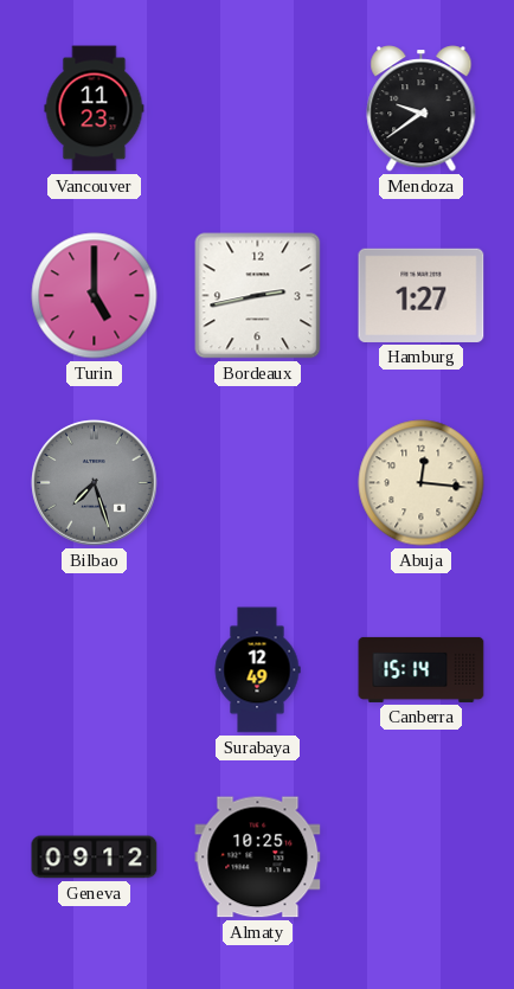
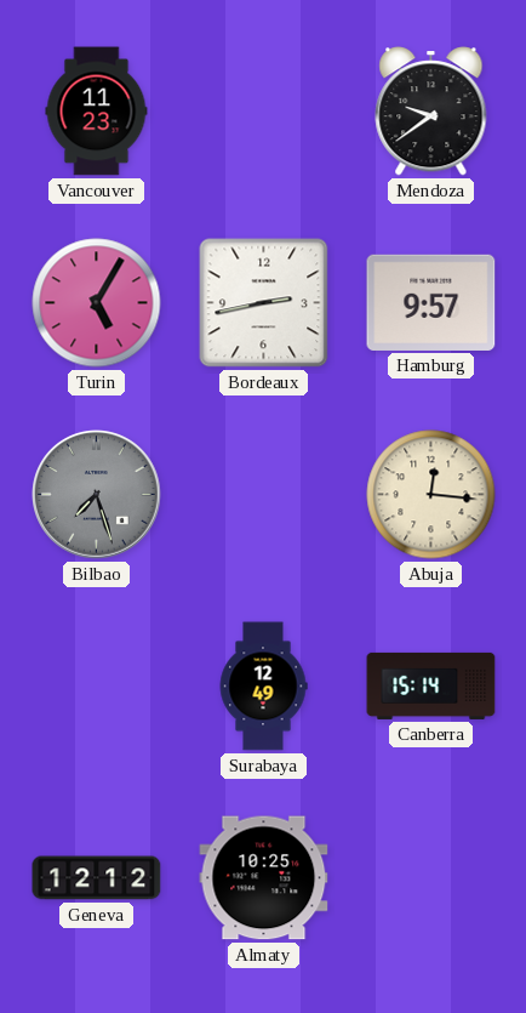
Turin: 5:00 -> 5:05 (97, 303)
Hamburg: 1:27 -> 9:57 (431, 302)
Geneva: 09:12 -> 12:12 (97, 878)
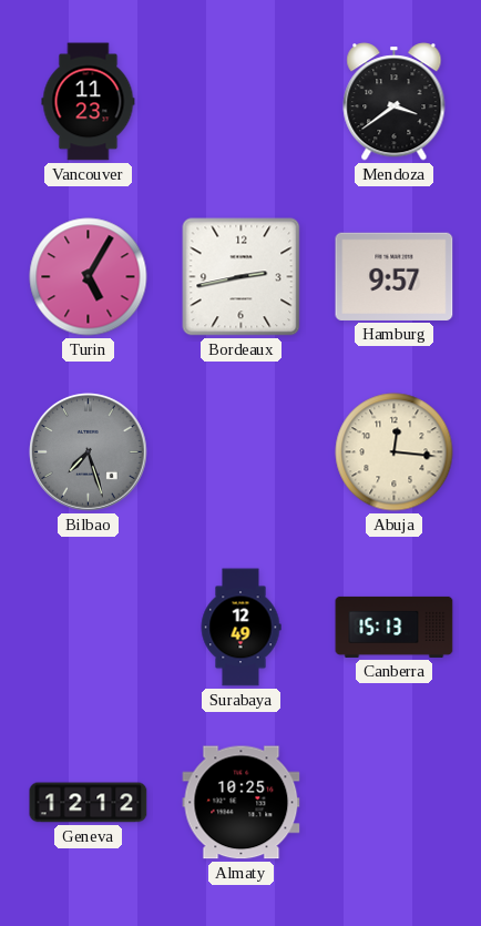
Mendoza: 9:39 -> 3:39 (395, 102)
Canberra: 15:14 -> 15:13 (395, 627)
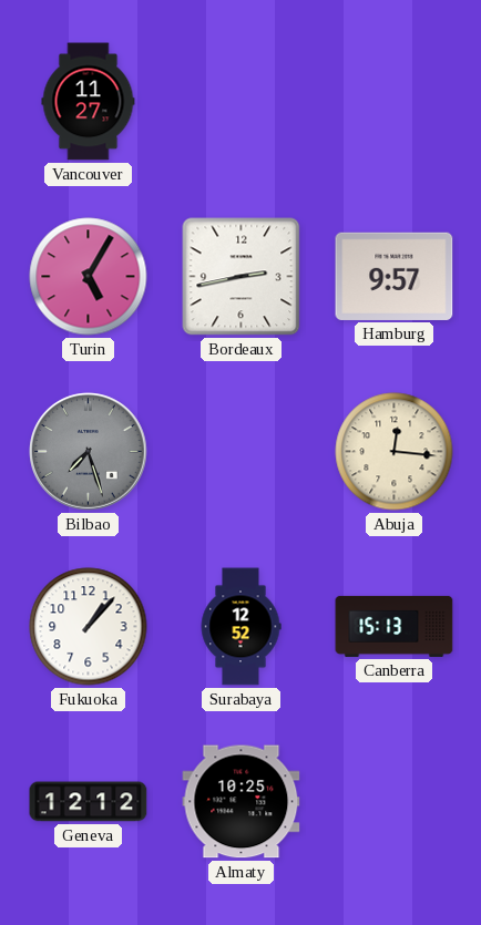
Vancouver: 11:23 -> 11:27 (89, 102)
Mendoza: 3:39 -> none (395, 102)
Fukuoka: none -> 1:07 (89, 627)
Surabaya: 12:49 -> 12:52 (240, 627)
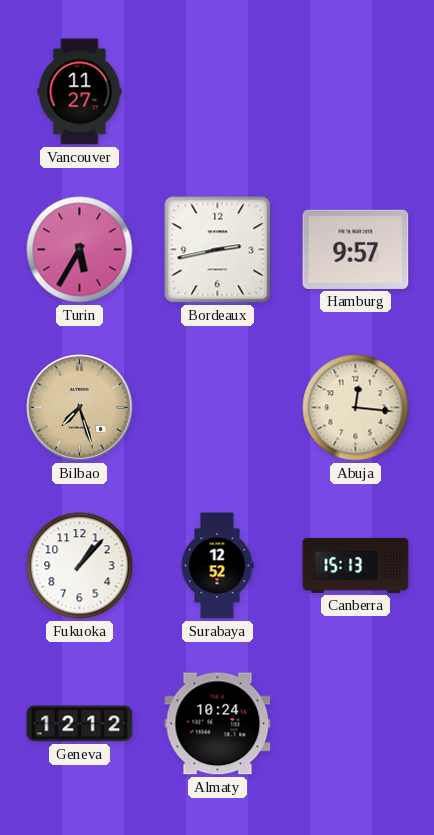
Turin: 5:05 -> 5:35 (80, 250)
Bilbao dial: grey -> champagne (80, 408)
Almaty: 10:25 -> 10:24 (218, 724)
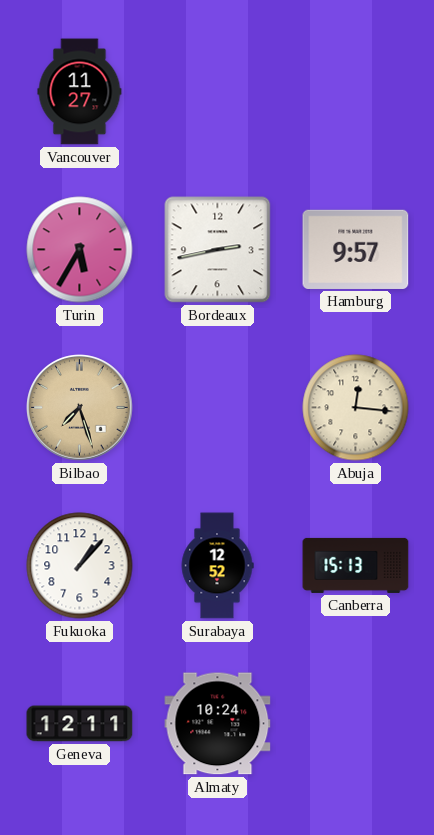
Geneva: 12:12 -> 12:11 (80, 724)
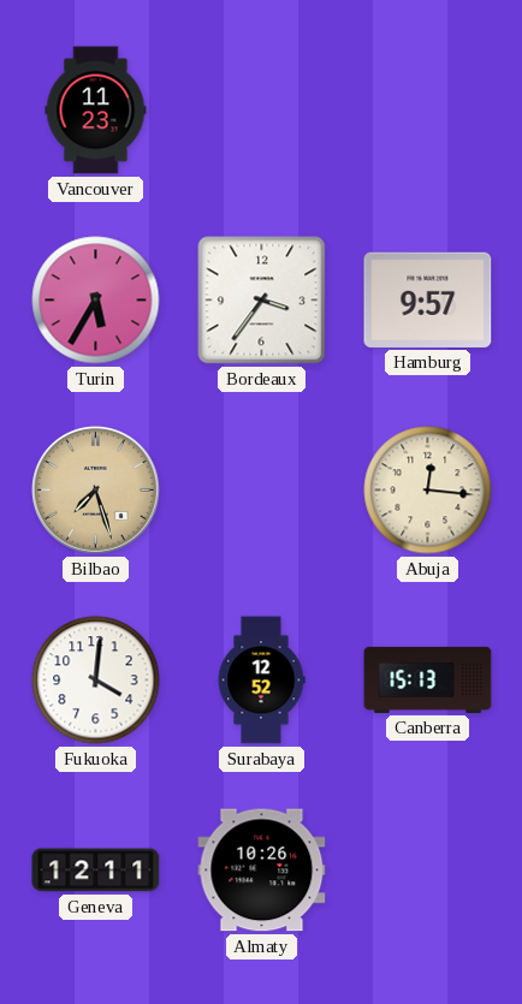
Vancouver: 11:27 -> 11:23 (96, 111)
Bordeaux: 2:43 -> 3:36 (262, 301)
Fukuoka: 1:07 -> 4:01 (96, 681)
Almaty: 10:24 -> 10:26 (262, 871)
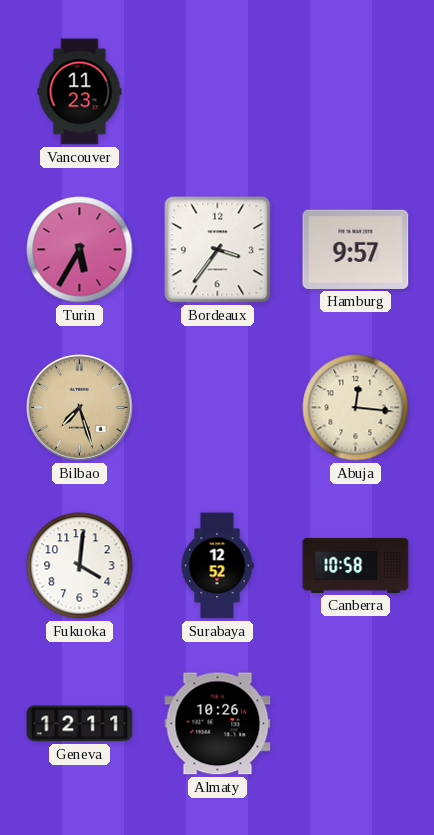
Canberra: 15:13 -> 10:58 (356, 565)
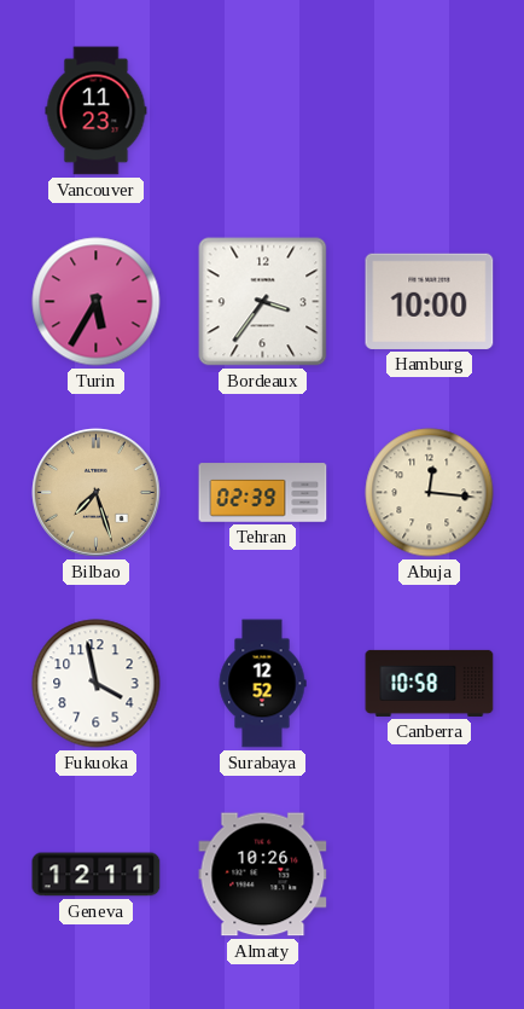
Hamburg: 9:57 -> 10:00 (430, 301)
Tehran: none -> 02:39 (263, 493)
Fukuoka: 4:01 -> 3:58 (97, 684)
